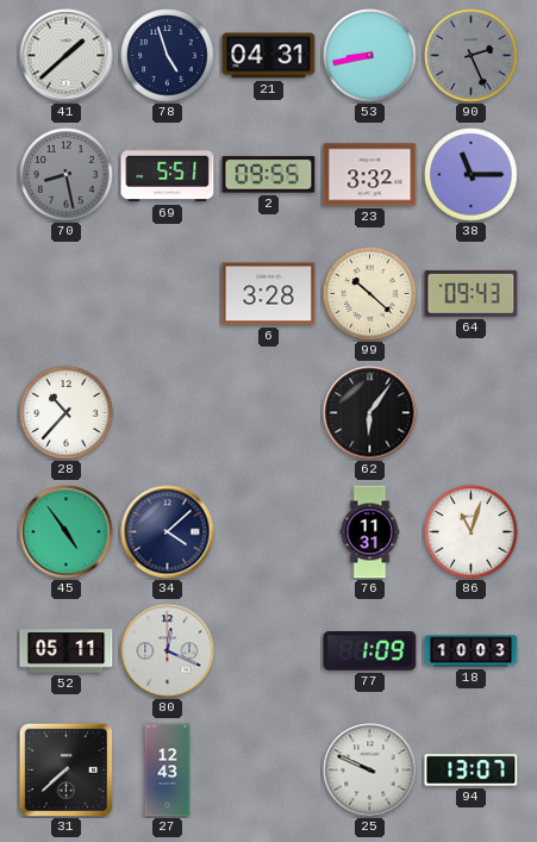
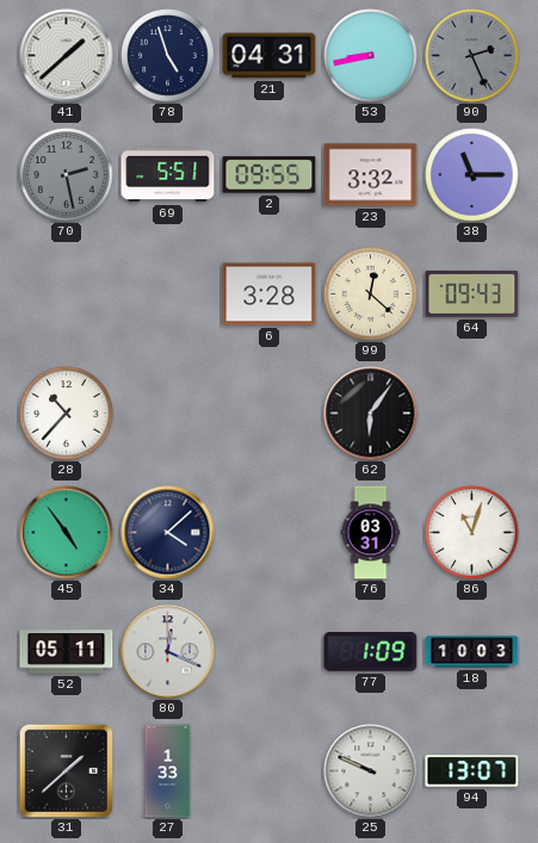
70: 8:28 -> 2:28 (67, 175)
99: 10:22 -> 12:22 (371, 295)
76: 11:31 -> 03:31 (371, 533)
31: 7:38 -> 1:38 (66, 770)
27: 12:43 -> 1:33 (168, 771)
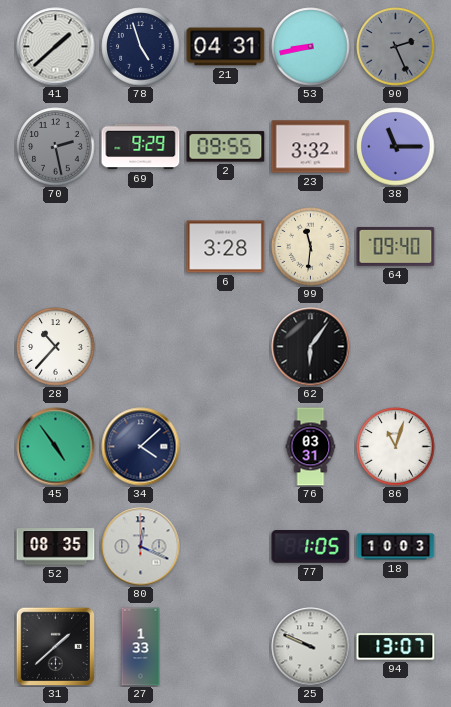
69: 5:51 -> 9:29 (141, 147)
99: 12:22 -> 11:31 (311, 247)
64: 09:43 -> 09:40 (396, 246)
52: 05:11 -> 08:35 (56, 547)
77: 1:09 -> 1:05 (311, 547)
